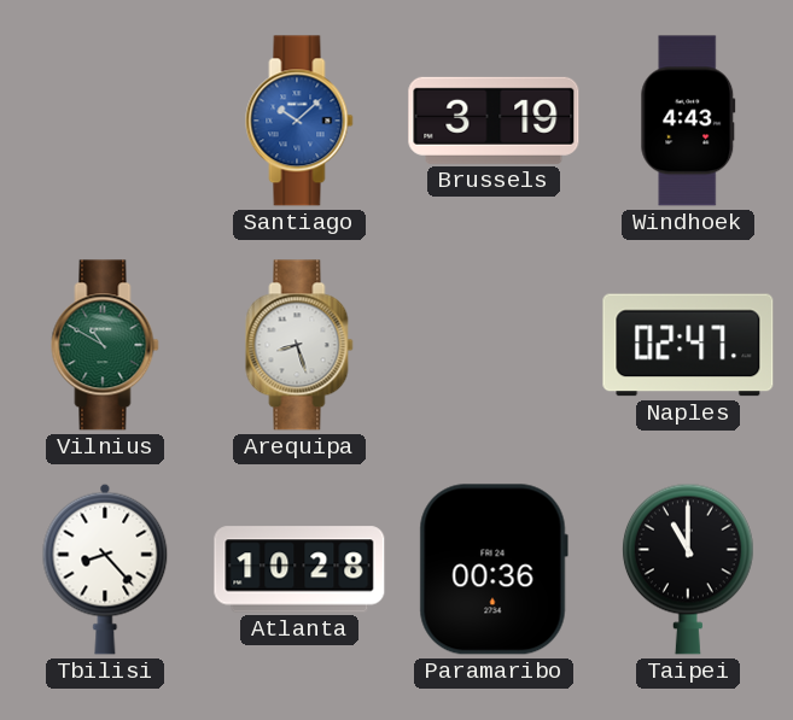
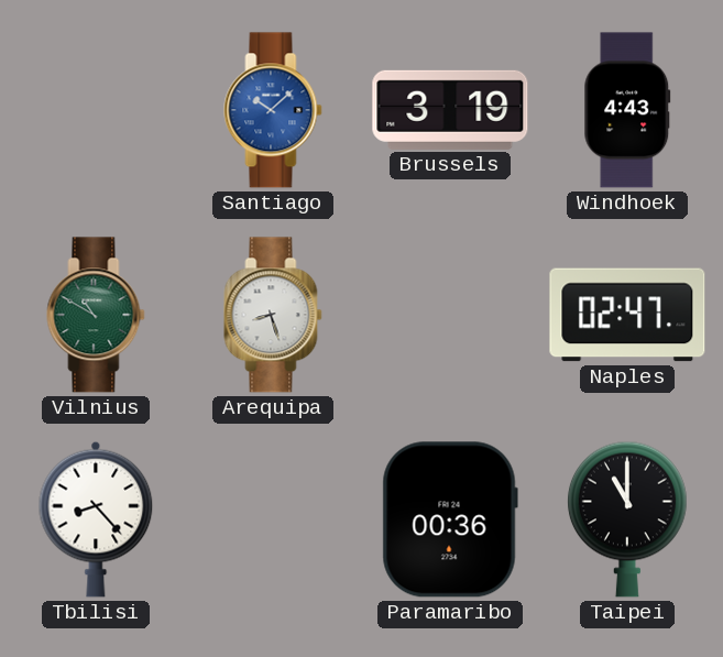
Atlanta: 10:28 -> none (299, 569)
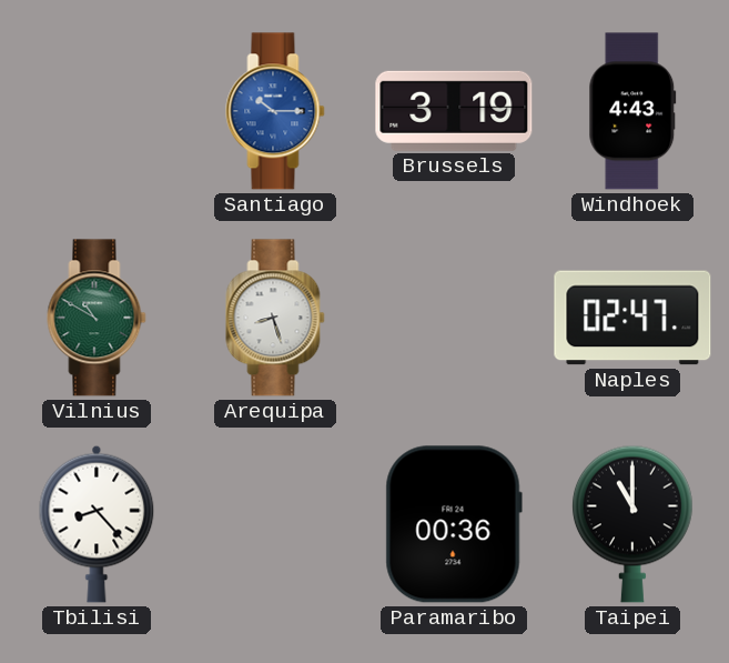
Santiago: 10:08 -> 10:15 (275, 111)
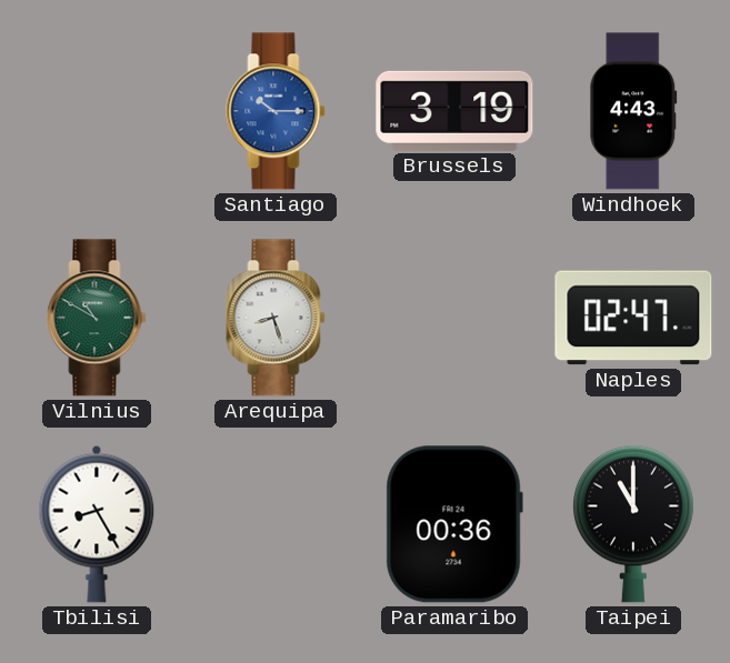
Tbilisi: 8:23 -> 8:25 (97, 524)
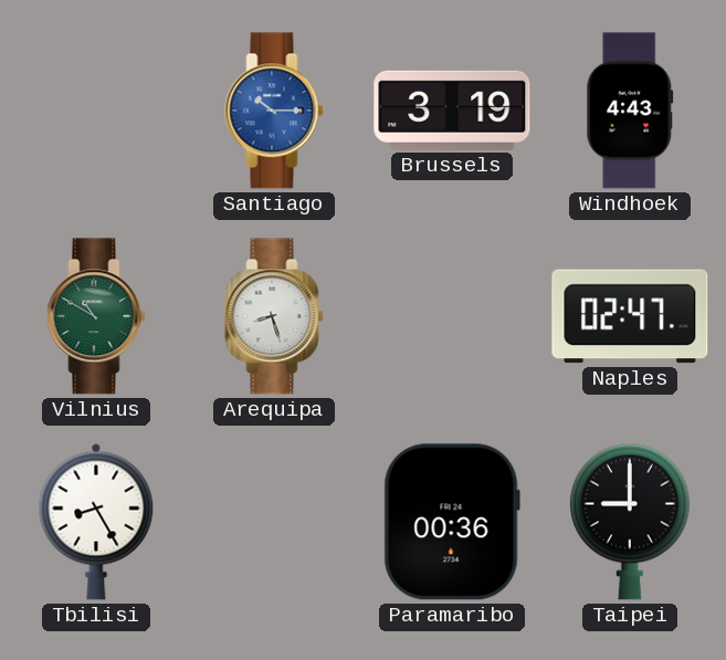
Taipei: 11:00 -> 9:00 (630, 522)
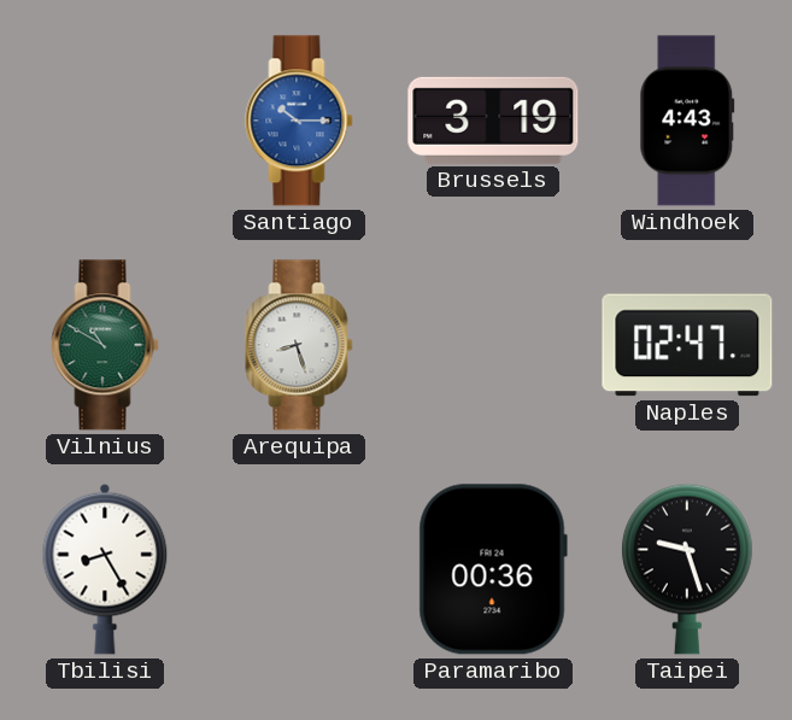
Taipei: 9:00 -> 9:27 (687, 569)
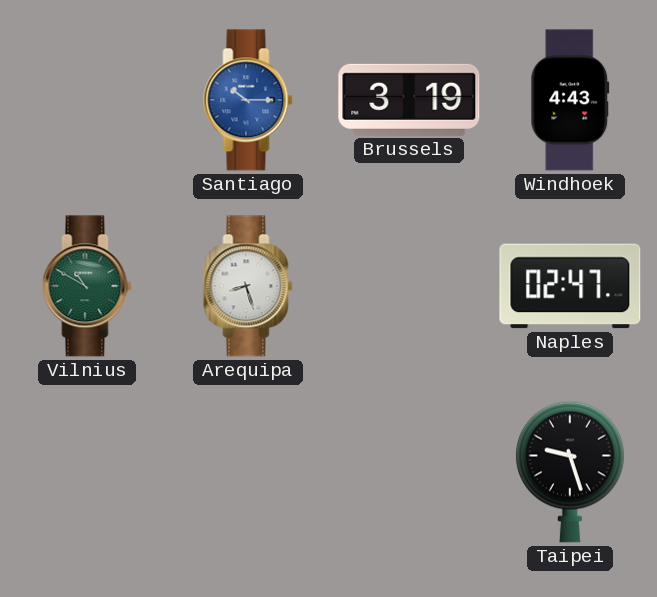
Tbilisi: 8:25 -> none (105, 569)
Paramaribo: 00:36 -> none (493, 569)
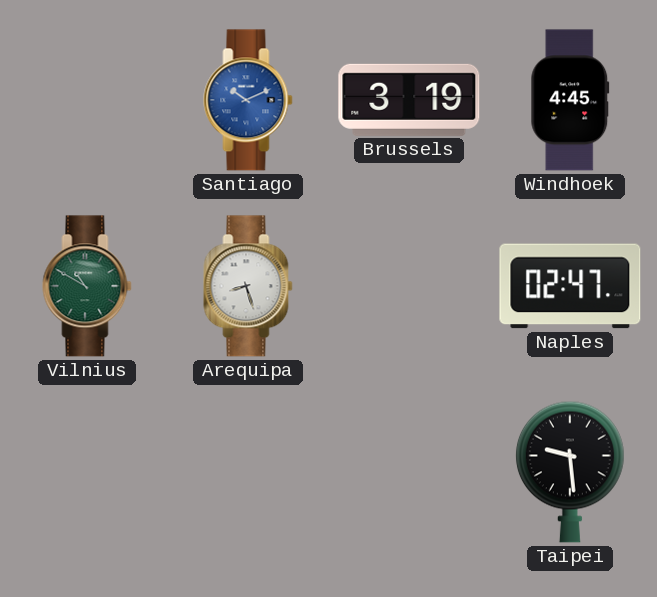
Santiago: 10:15 -> 10:11 (248, 100)
Windhoek: 4:43 -> 4:45 (570, 100)
Taipei: 9:27 -> 9:29 (570, 472)
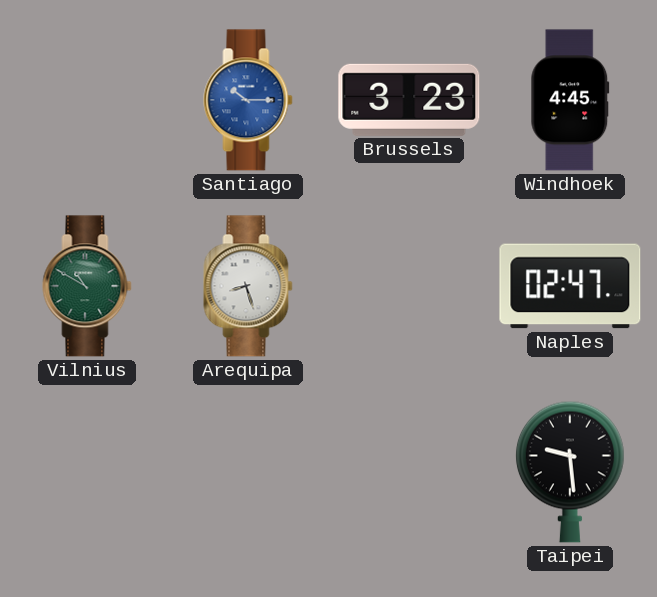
Santiago: 10:11 -> 10:15 (248, 100)
Brussels: 3:19 -> 3:23 (409, 100)
